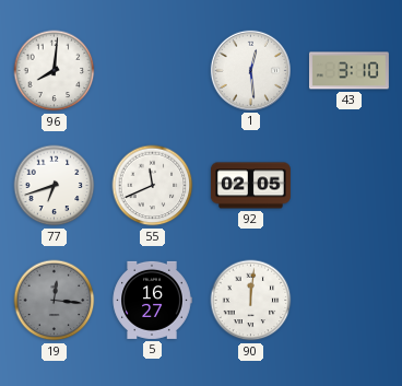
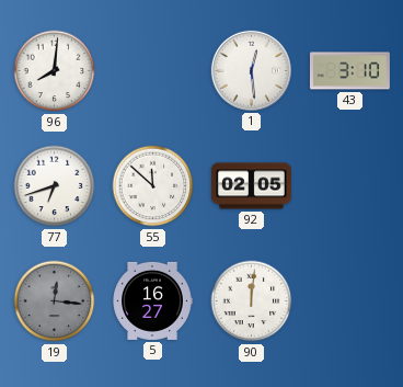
55: 11:41 -> 11:52 (153, 186)
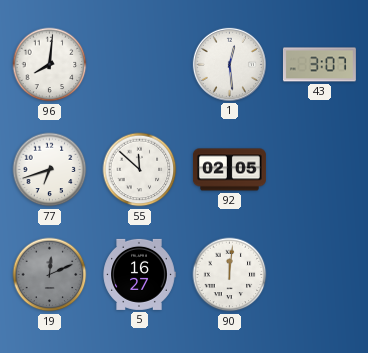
43: 3:10 -> 3:07 (319, 65)
19: 12:16 -> 12:11 (50, 275)
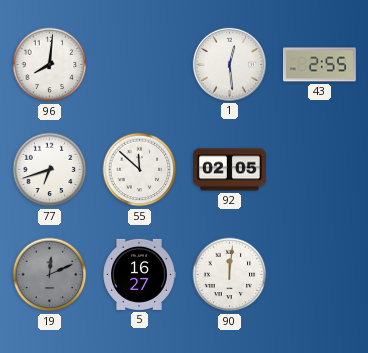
43: 3:07 -> 2:55 (319, 65)
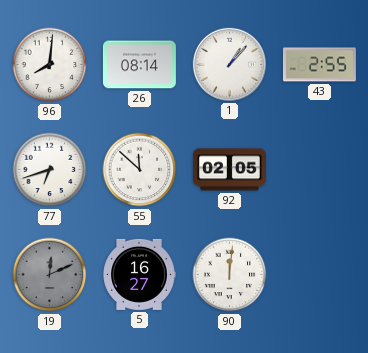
26: none -> 08:14 (139, 65)
1: 12:29 -> 1:07 (229, 64)
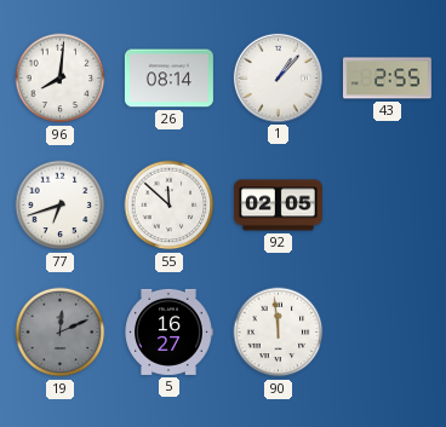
90: 12:01 -> 11:59 (279, 333)
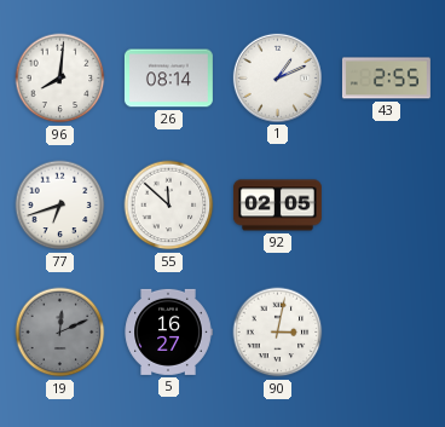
1: 1:07 -> 1:11 (277, 77)
90: 11:59 -> 3:02 (278, 333)
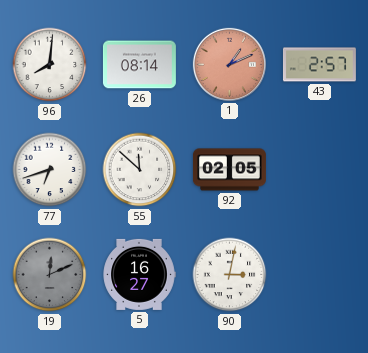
1 dial: white -> salmon (229, 64)
43: 2:55 -> 2:57 (319, 65)
